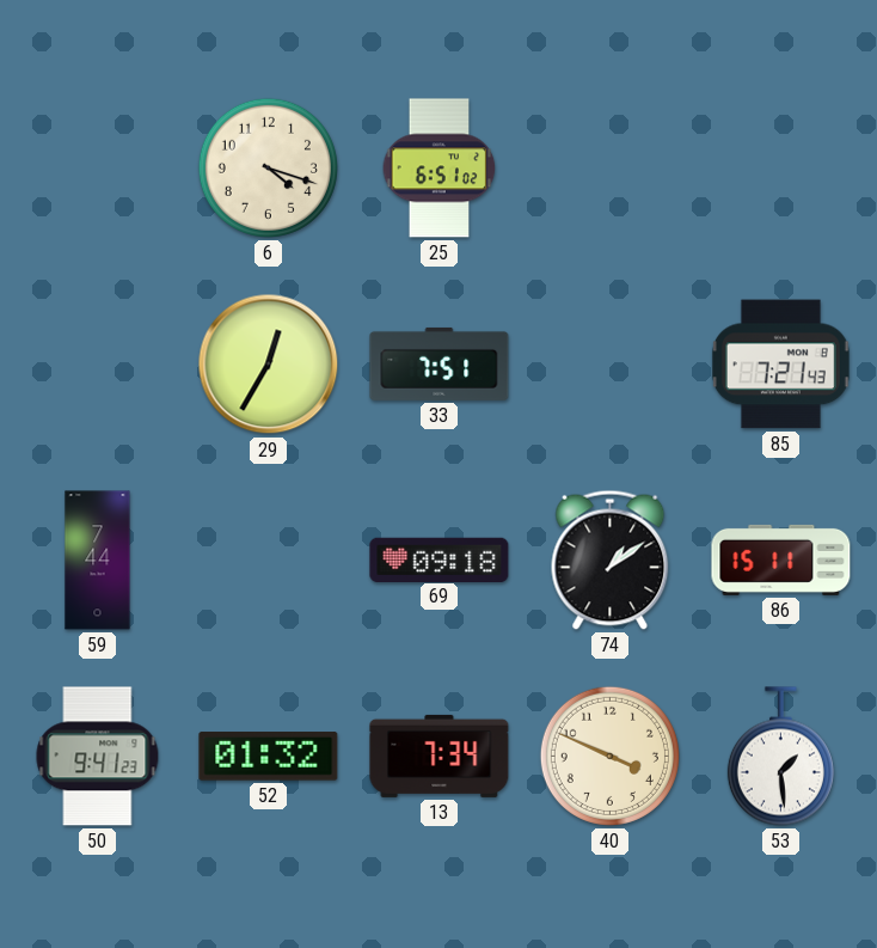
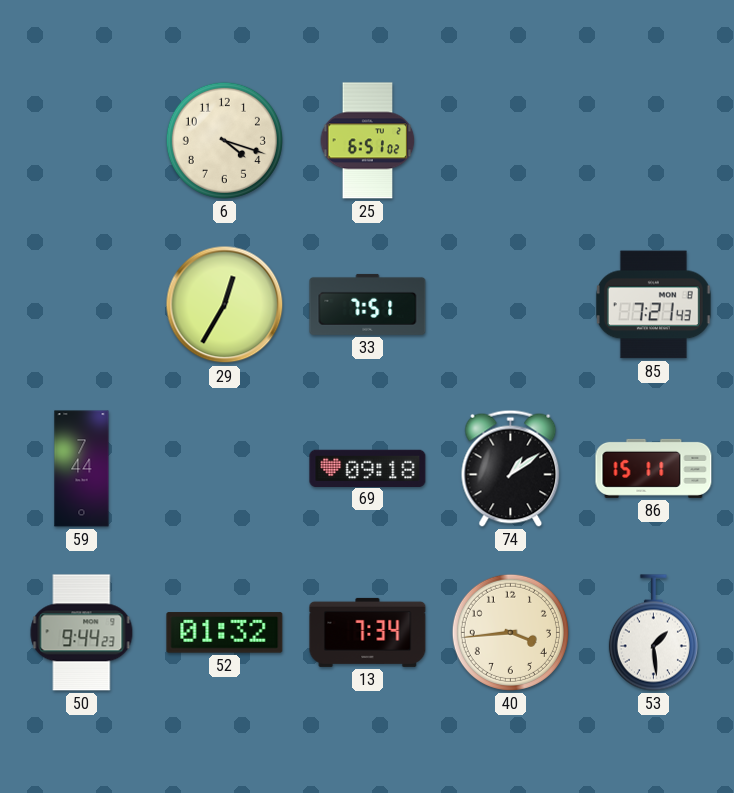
50: 9:41 -> 9:44 (82, 633)
40: 3:49 -> 3:44 (510, 632)
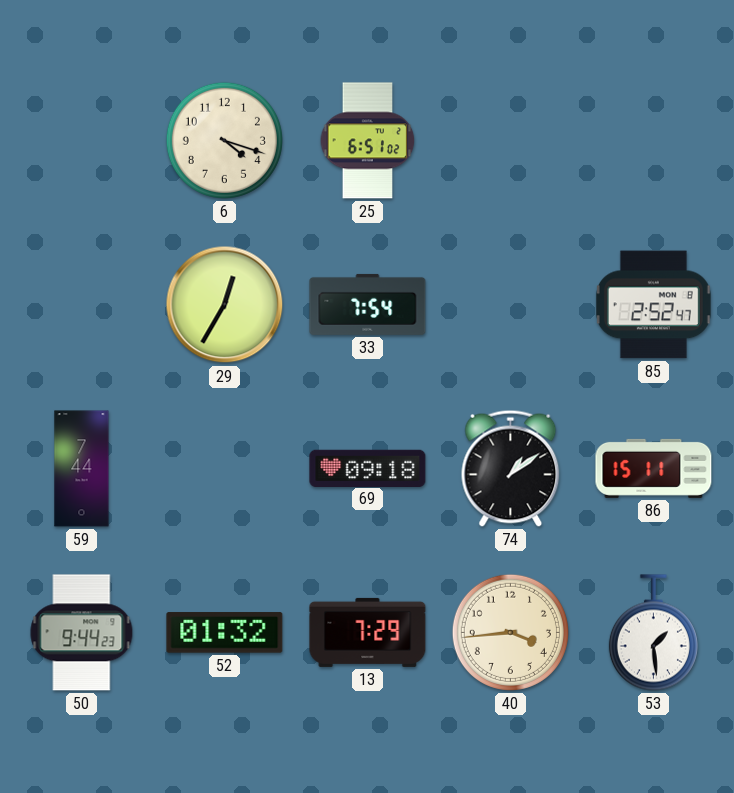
33: 7:51 -> 7:54 (368, 304)
85: 7:21 -> 2:52 (653, 305)
13: 7:34 -> 7:29 (368, 632)
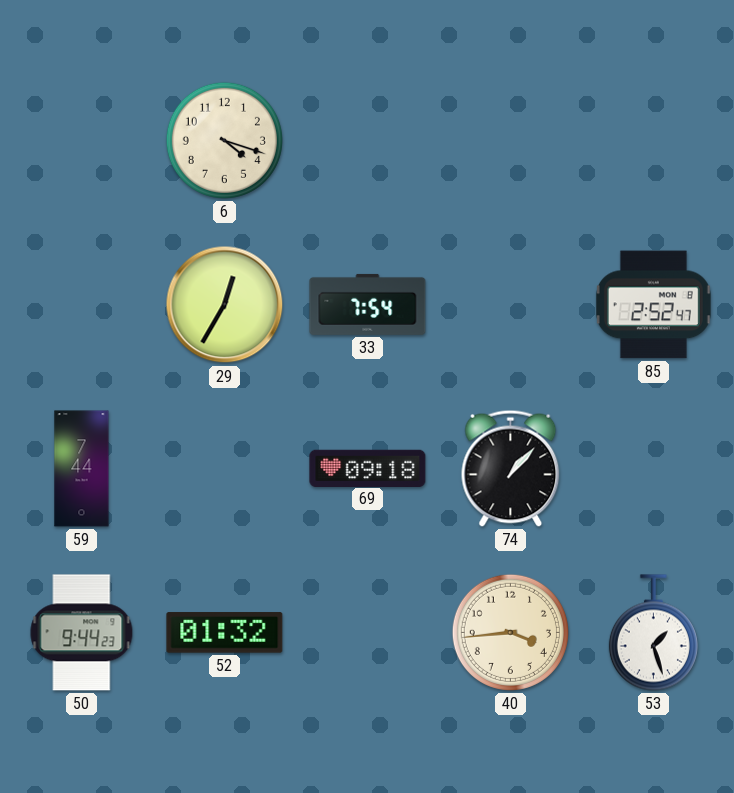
25: 6:51 -> none (368, 141)
74: 1:09 -> 1:07 (511, 468)
86: 15:11 -> none (654, 468)
13: 7:29 -> none (368, 632)
53: 1:29 -> 1:27 (653, 633)
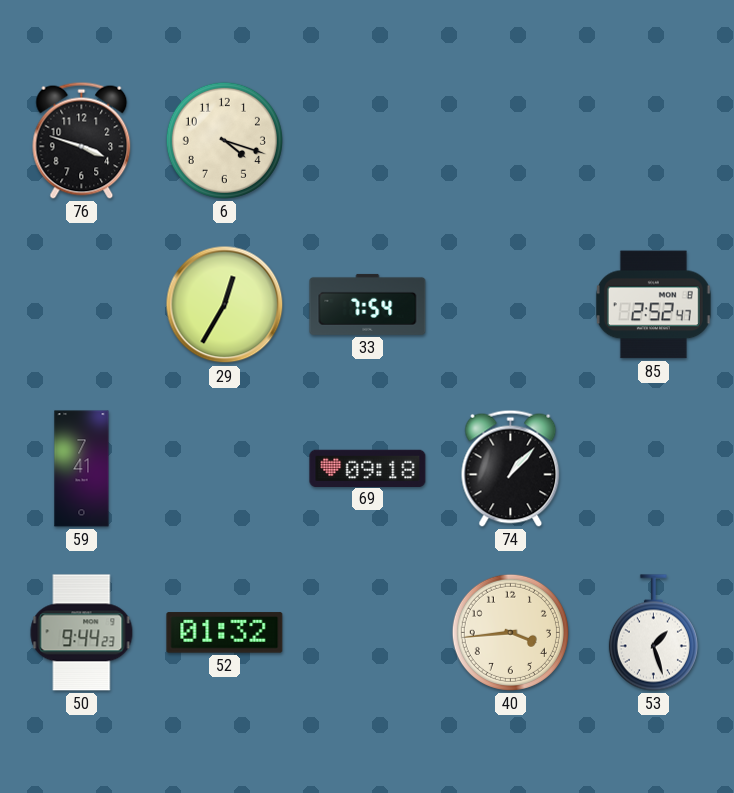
76: none -> 3:48 (82, 140)
59: 7:44 -> 7:41 (82, 469)
